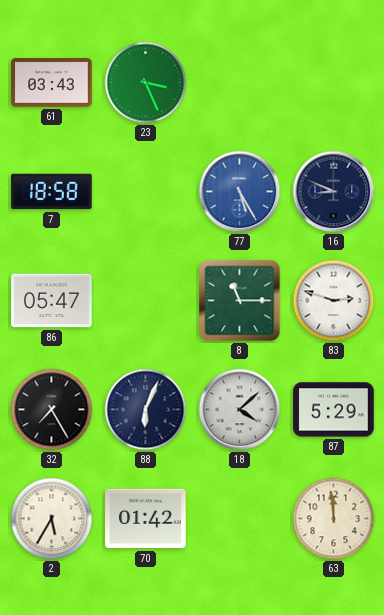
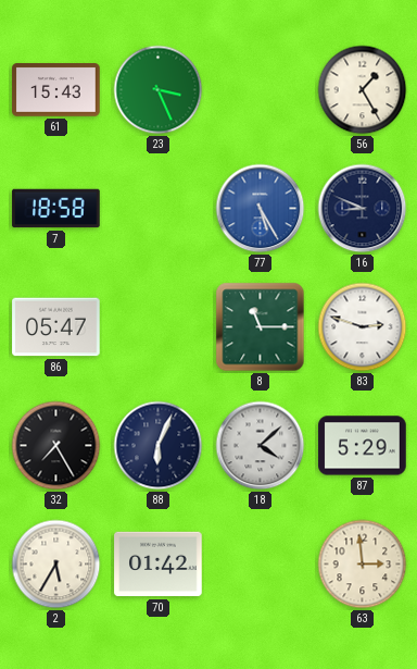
61: 03:43 -> 15:43 (56, 90)
56: none -> 1:25 (363, 90)
63: 11:59 -> 2:59 (363, 565)
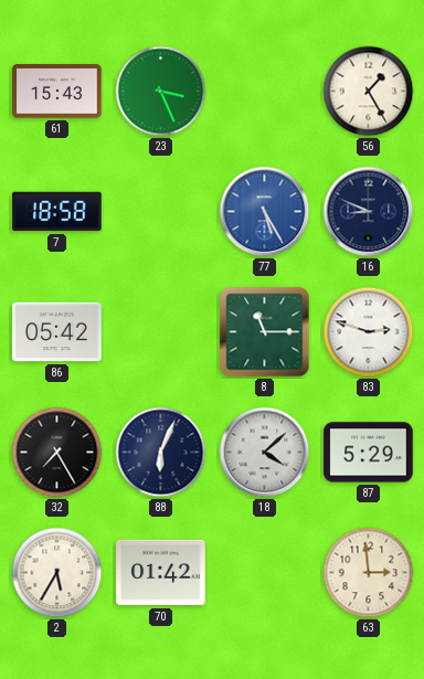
86: 05:47 -> 05:42 (57, 332)
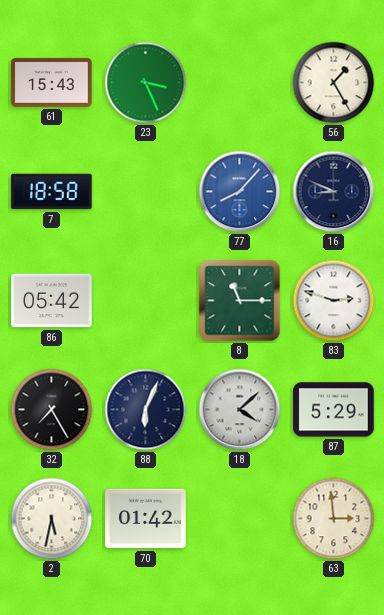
77: 5:25 -> 8:07 (240, 192)
2: 5:35 -> 5:32 (52, 519)
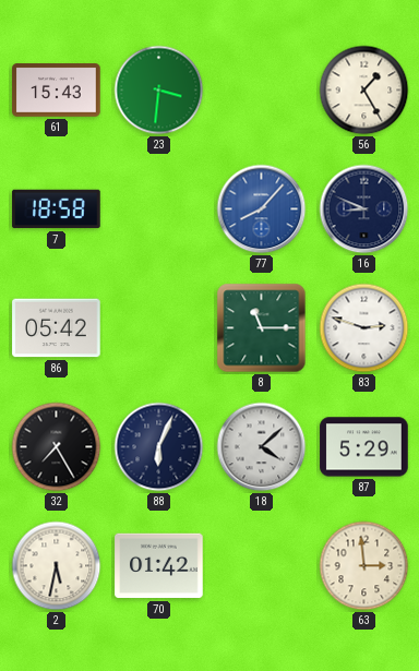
23: 3:26 -> 3:31 (159, 91)
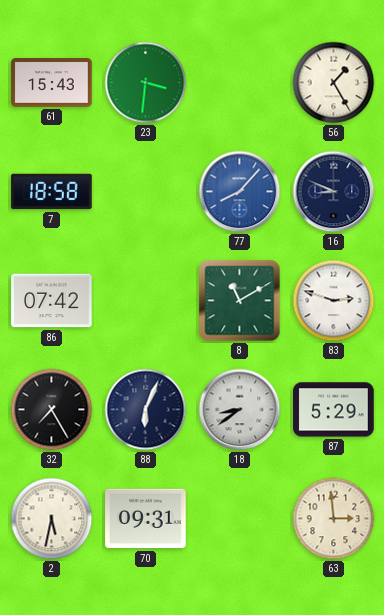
86: 05:42 -> 07:42 (52, 301)
8: 11:15 -> 11:10 (240, 301)
18: 4:08 -> 8:39 (240, 410)
70: 01:42 -> 09:31 (146, 519)
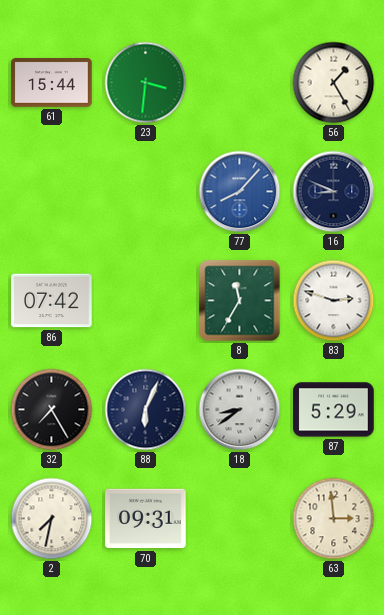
61: 15:43 -> 15:44 (52, 83)
7: 18:58 -> none (52, 192)
8: 11:10 -> 11:35 (240, 301)
2: 5:32 -> 7:32 (52, 519)
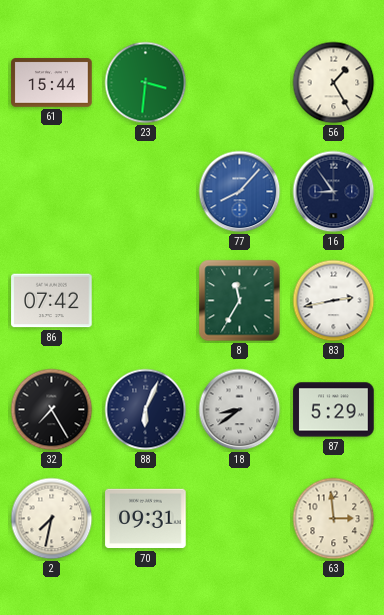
16: 8:49 -> 8:54 (334, 192)
83: 2:48 -> 2:43 (334, 301)
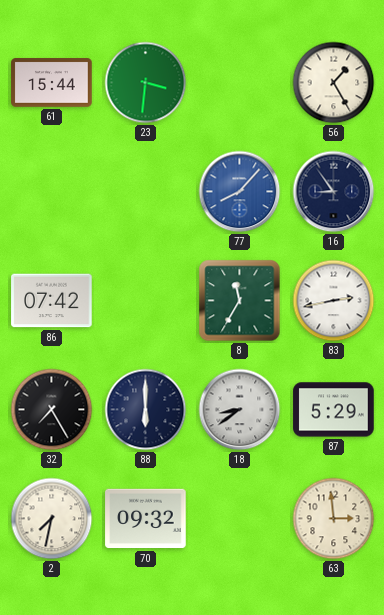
88: 6:04 -> 6:00 (146, 410)
70: 09:31 -> 09:32 (146, 519)
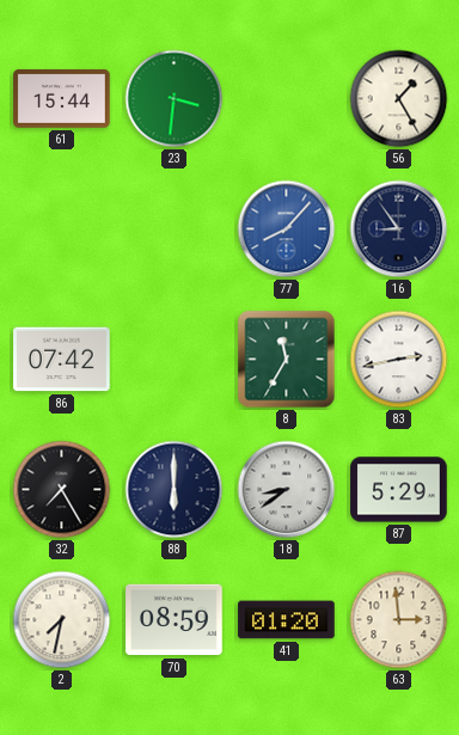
70: 09:32 -> 08:59 (175, 620)
41: none -> 01:20 (287, 620)
